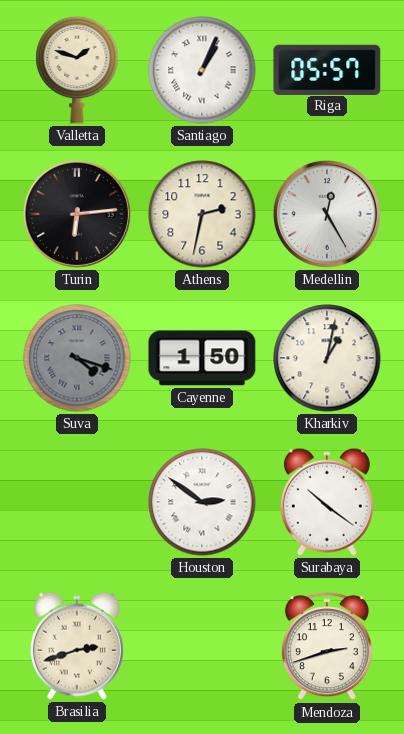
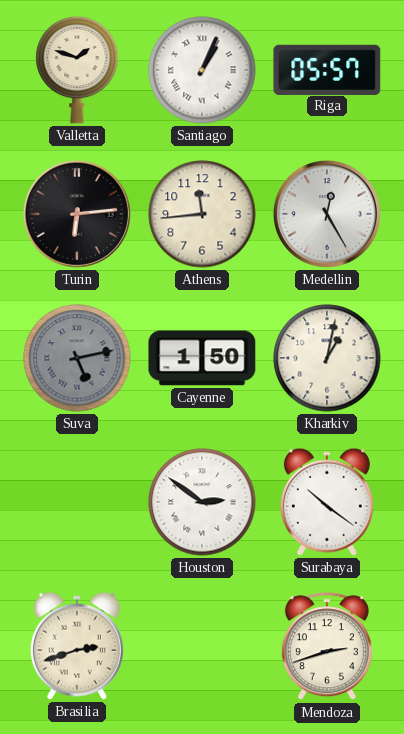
Athens: 2:32 -> 11:44 (202, 214)
Suva: 4:18 -> 5:13 (77, 358)
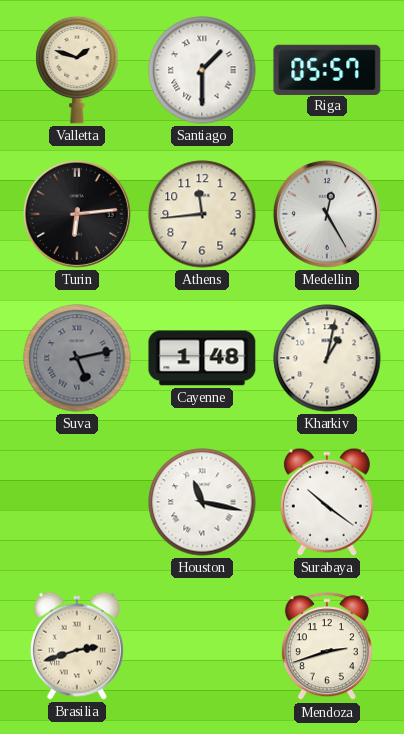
Santiago: 1:04 -> 1:30 (202, 70)
Cayenne: 1:50 -> 1:48 (202, 358)
Houston: 2:51 -> 11:17 (202, 502)
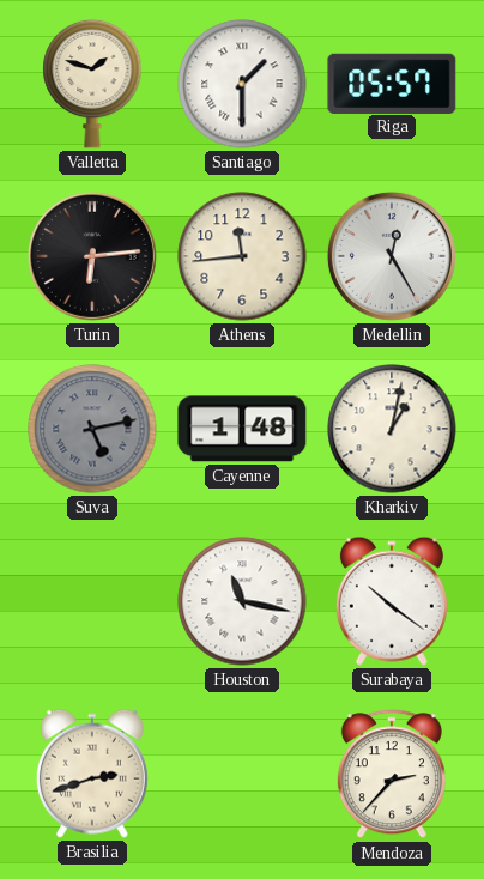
Mendoza: 2:42 -> 2:37 (392, 775)
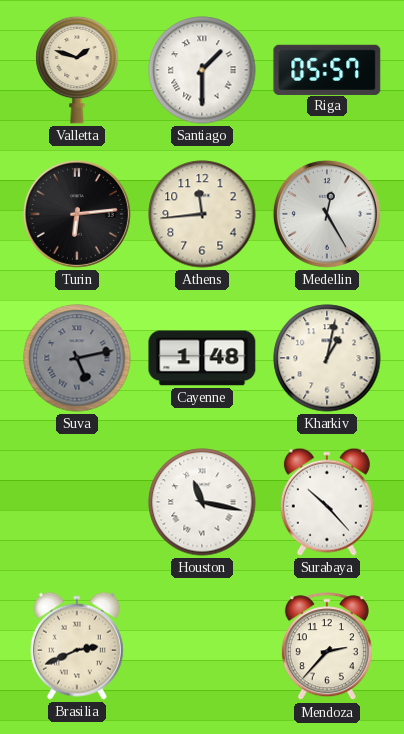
Surabaya: 10:21 -> 10:23 (327, 502)
Brasilia: 2:42 -> 2:41 (77, 646)
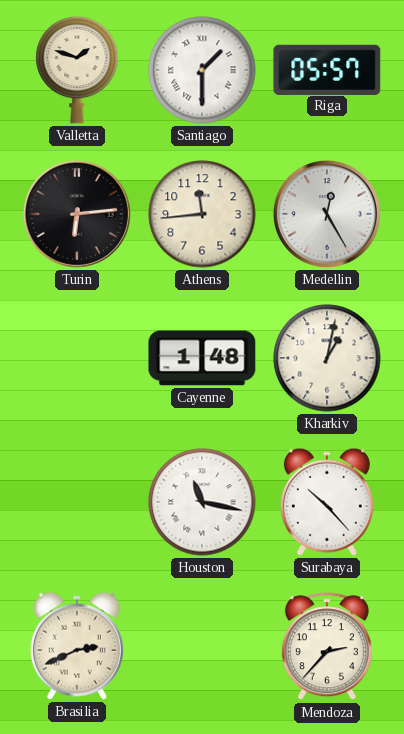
Suva: 5:13 -> none (77, 358)
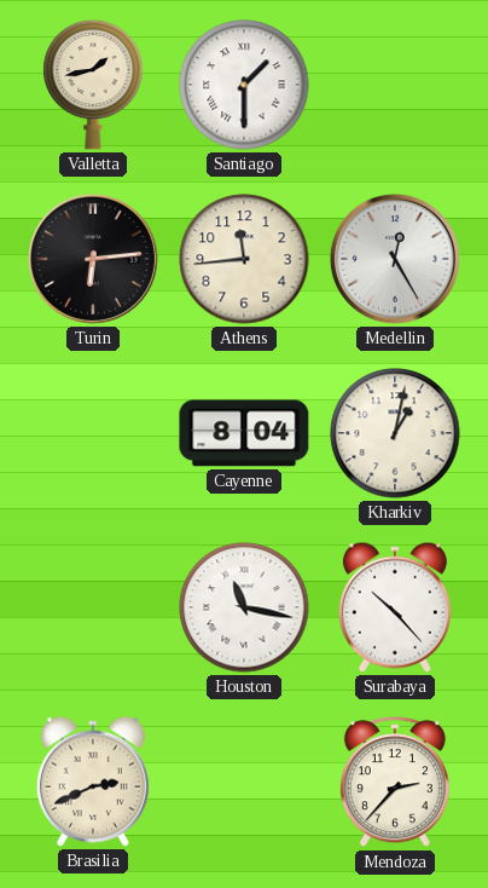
Valletta: 1:48 -> 1:43 (93, 85)
Riga: 05:57 -> none (327, 69)
Cayenne: 1:48 -> 8:04 (244, 433)
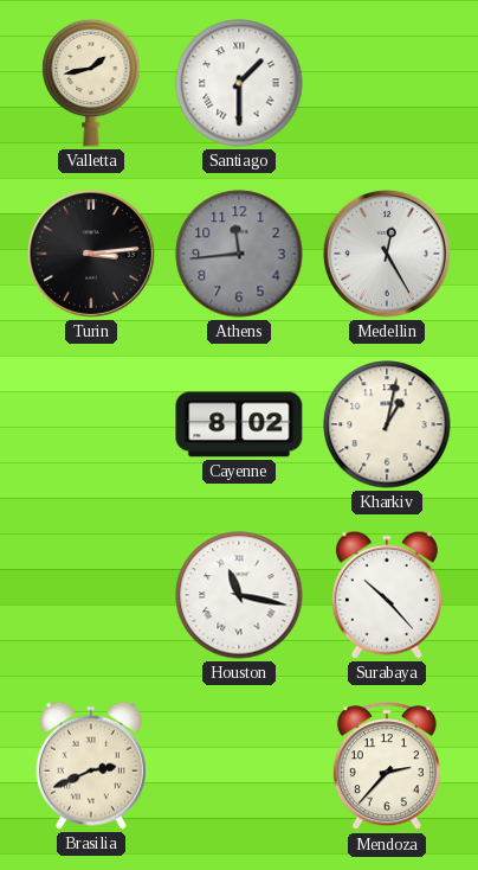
Turin: 6:14 -> 3:14 (91, 254)
Athens dial: cream -> grey (239, 254)
Cayenne: 8:04 -> 8:02 (239, 424)
